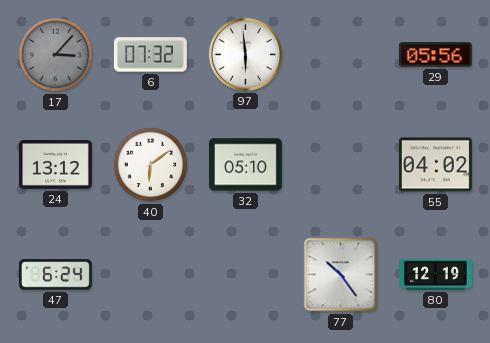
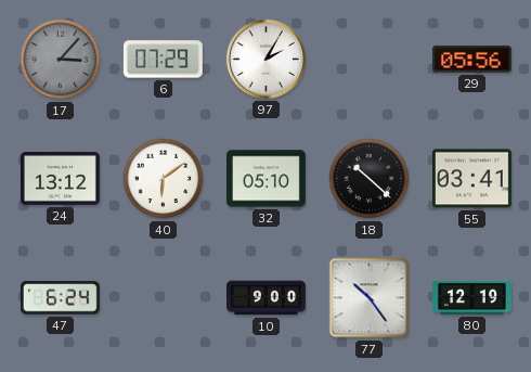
6: 07:32 -> 07:29 (163, 60)
97: 5:59 -> 2:05 (265, 59)
18: none -> 10:22 (370, 179)
55: 04:02 -> 03:41 (471, 179)
10: none -> 9:00 (267, 298)
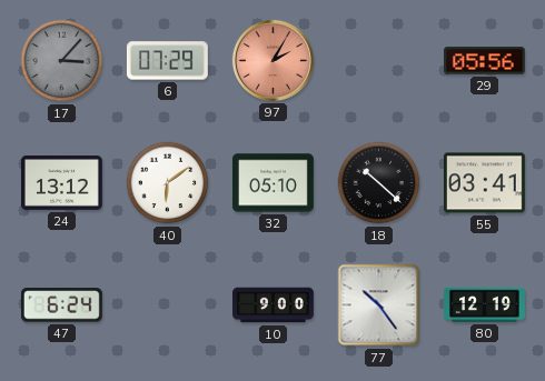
97 dial: white -> salmon (272, 60)
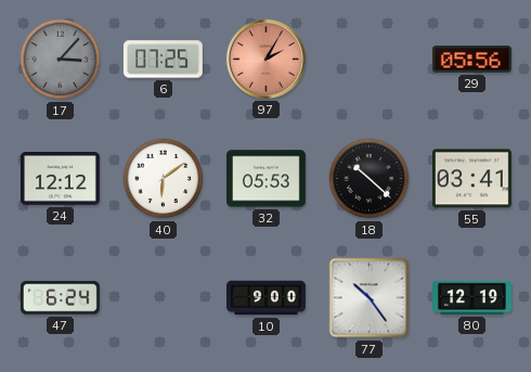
6: 07:29 -> 07:25 (163, 60)
24: 13:12 -> 12:12 (61, 179)
32: 05:10 -> 05:53 (265, 179)
